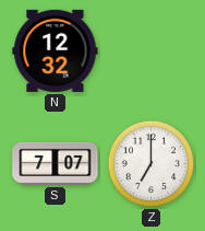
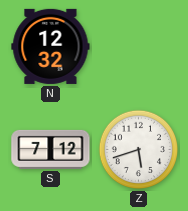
S: 7:07 -> 7:12 (51, 149)
Z: 7:00 -> 5:42 (139, 150)
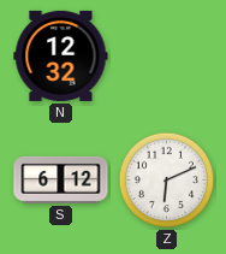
S: 7:12 -> 6:12 (61, 179)
Z: 5:42 -> 6:11 (167, 181)
